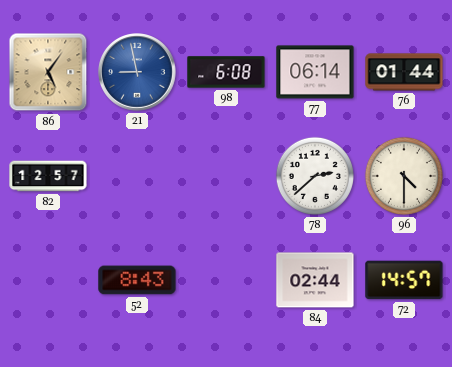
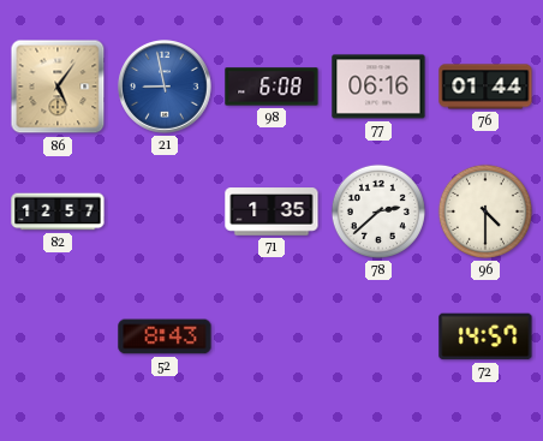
77: 06:14 -> 06:16 (378, 87)
71: none -> 1:35 (271, 211)
84: 02:44 -> none (315, 280)
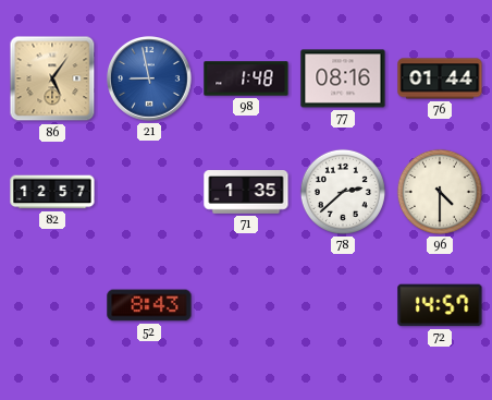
98: 6:08 -> 1:48 (246, 78)
77: 06:16 -> 08:16 (343, 78)
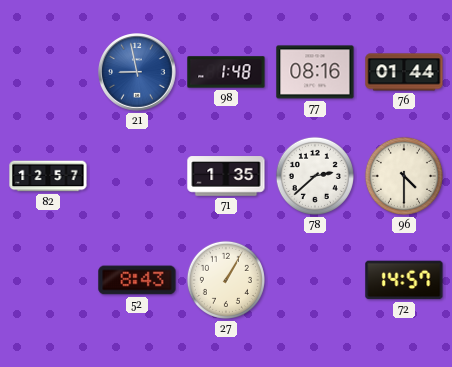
86: 5:06 -> none (52, 78)
27: none -> 1:05 (226, 280)
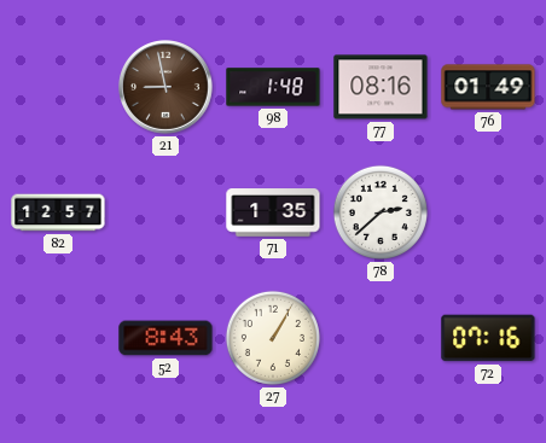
21 dial: blue -> brown (167, 88)
76: 01:44 -> 01:49 (488, 87)
96: 4:30 -> none (404, 176)
72: 14:57 -> 07:16 (488, 338)
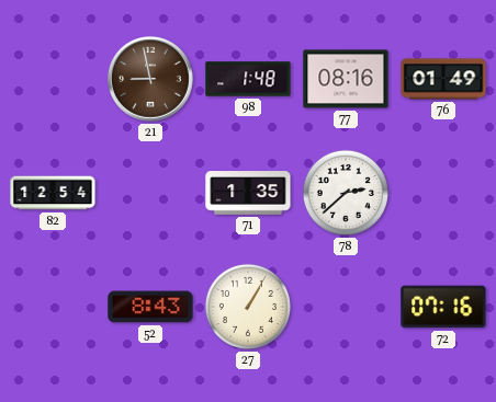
82: 12:57 -> 12:54 (53, 193)
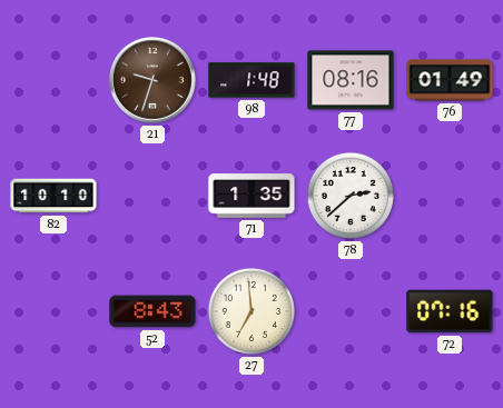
21: 8:58 -> 9:33 (154, 81)
82: 12:54 -> 10:10 (53, 196)
27: 1:05 -> 6:59 (251, 311)
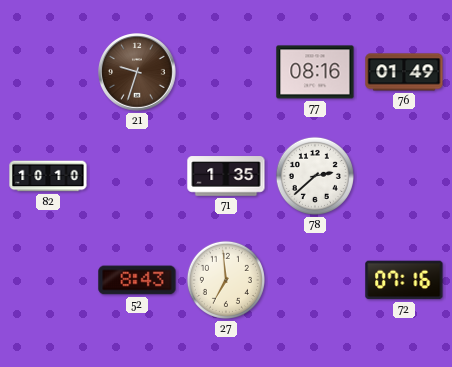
98: 1:48 -> none (251, 80)
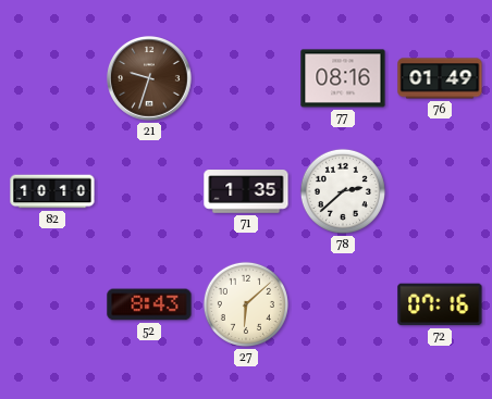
27: 6:59 -> 6:08 (246, 304)
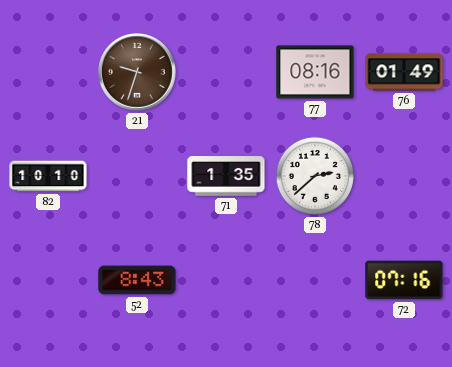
27: 6:08 -> none (246, 304)
